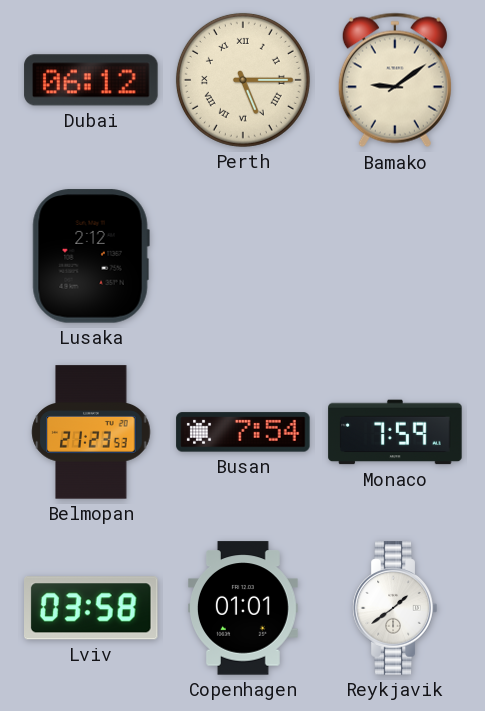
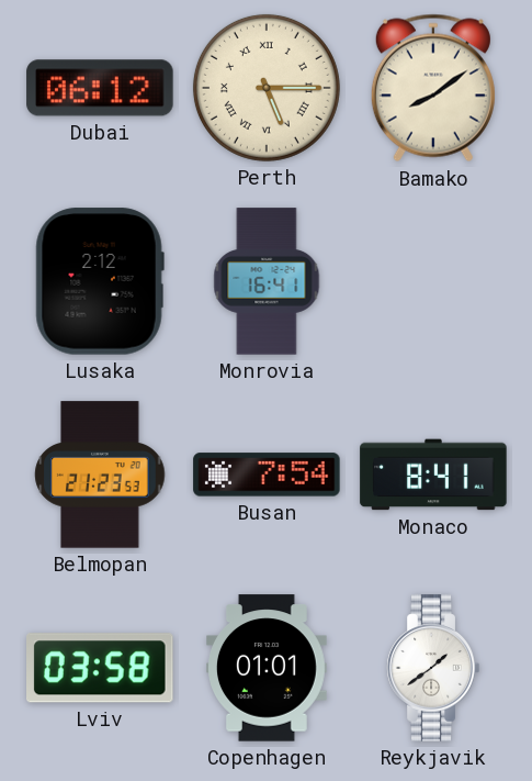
Bamako: 9:09 -> 8:09 (433, 88)
Monrovia: none -> 16:41 (267, 281)
Monaco: 7:59 -> 8:41 (433, 475)
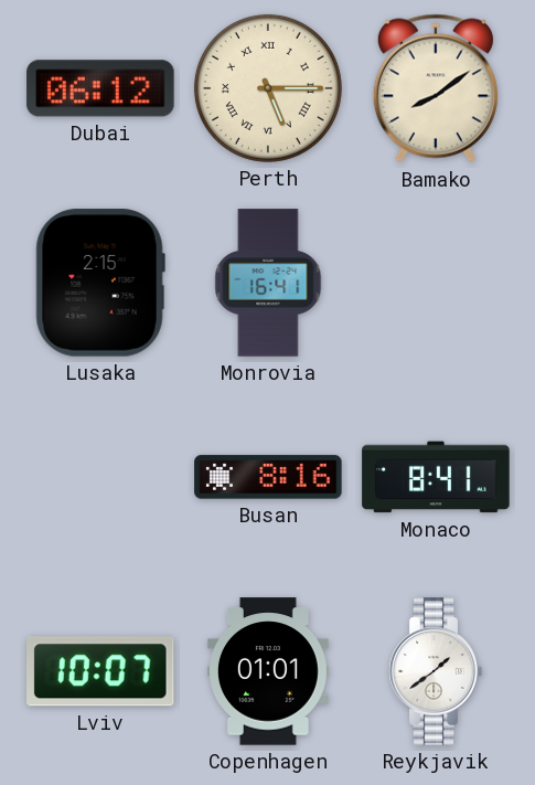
Lusaka: 2:12 -> 2:15 (100, 283)
Belmopan: 21:23 -> none (100, 475)
Busan: 7:54 -> 8:16 (268, 477)
Lviv: 03:58 -> 10:07 (101, 671)
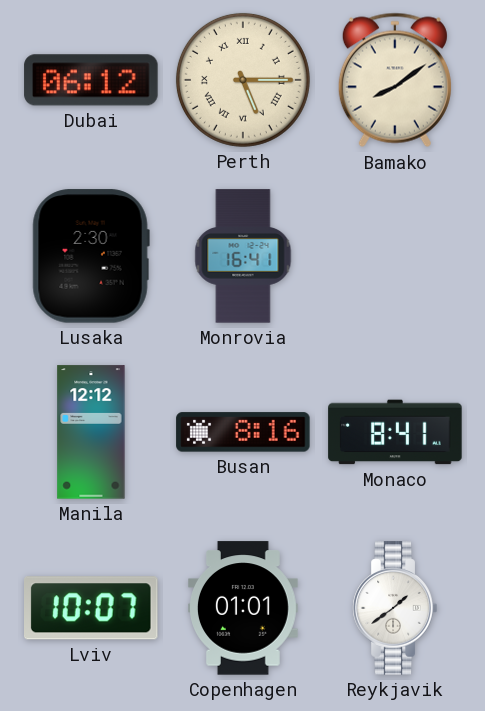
Lusaka: 2:15 -> 2:30 (91, 256)
Manila: none -> 12:12 (91, 432)
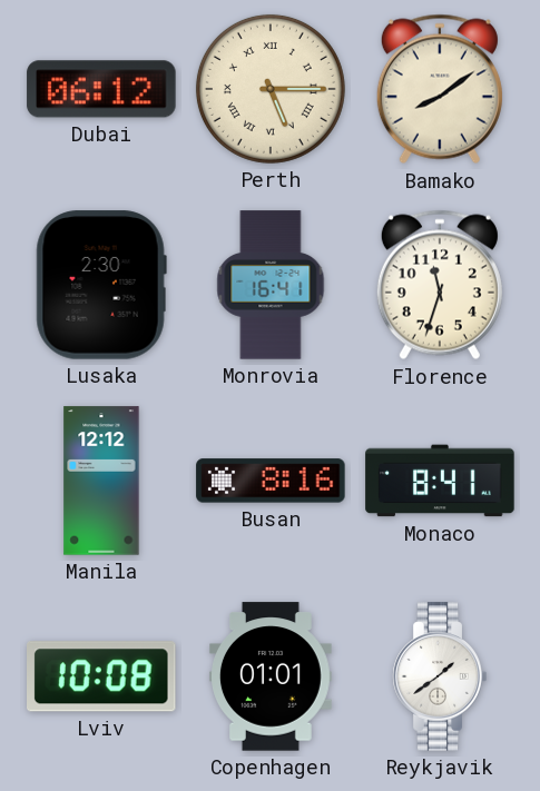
Florence: none -> 11:33 (440, 285)
Lviv: 10:07 -> 10:08 (102, 676)
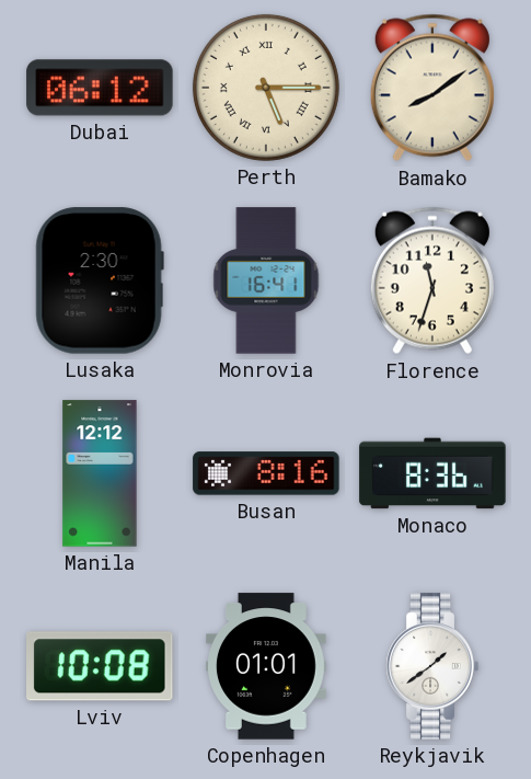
Monaco: 8:41 -> 8:36 (432, 473)
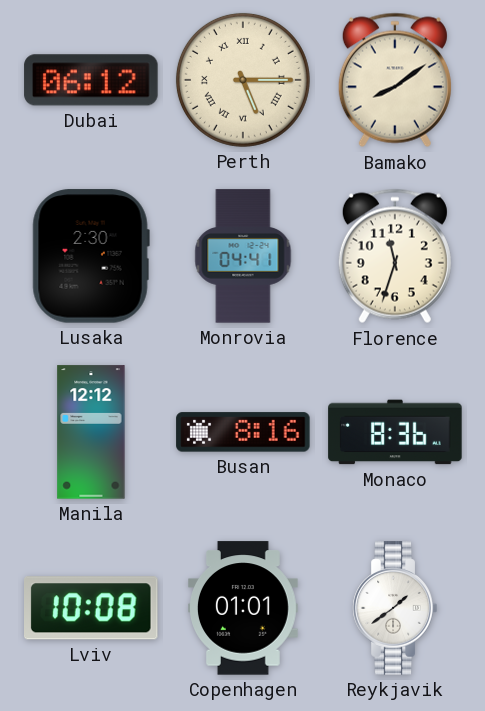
Monrovia: 16:41 -> 04:41 (243, 256)
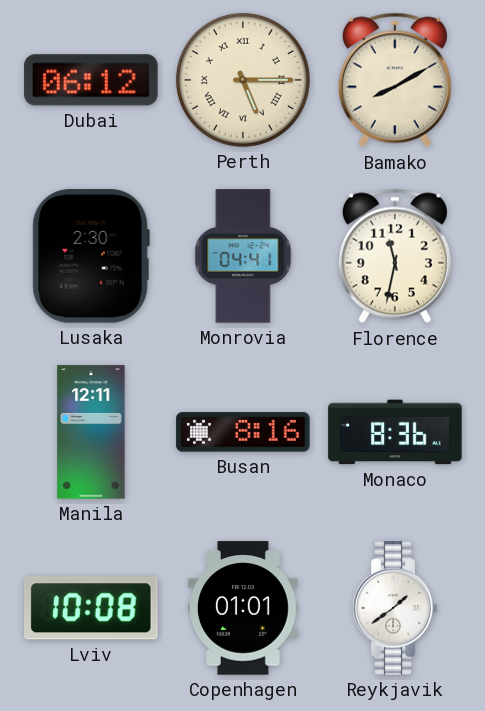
Bamako: 8:09 -> 8:10 (395, 80)
Florence: 11:33 -> 11:32 (395, 256)
Manila: 12:12 -> 12:11 (91, 432)
